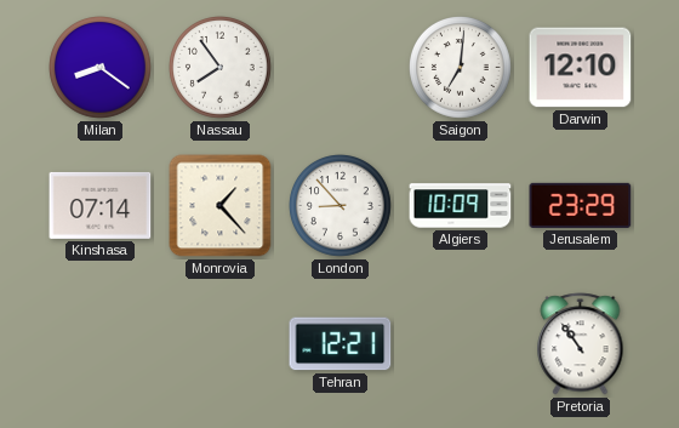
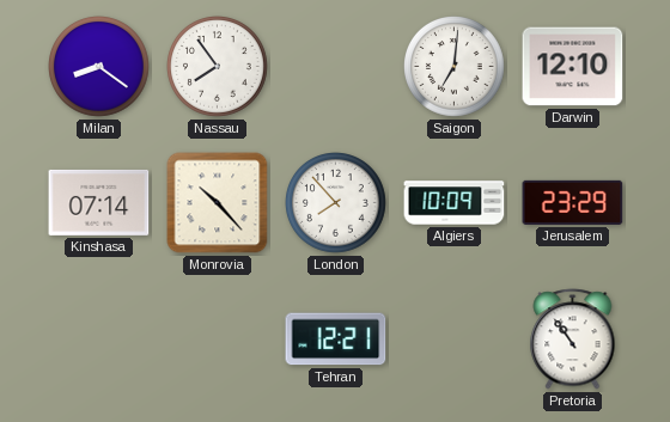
Monrovia: 1:23 -> 10:23 (218, 203)
London: 8:53 -> 7:53 (336, 203)
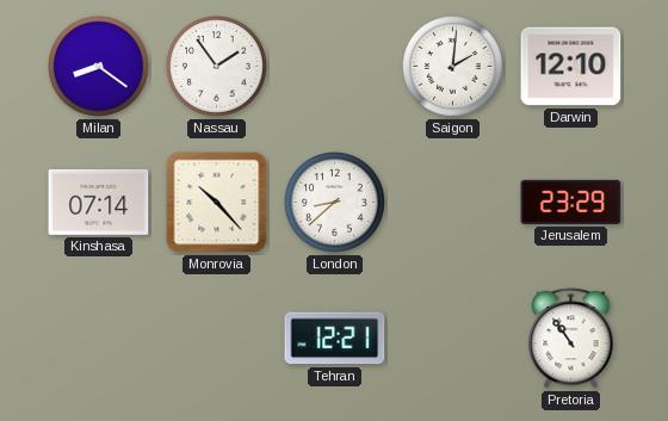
Nassau: 7:54 -> 1:54 (217, 67)
Saigon: 7:01 -> 2:01 (453, 67)
London: 7:53 -> 8:38 (335, 203)
Algiers: 10:09 -> none (455, 203)
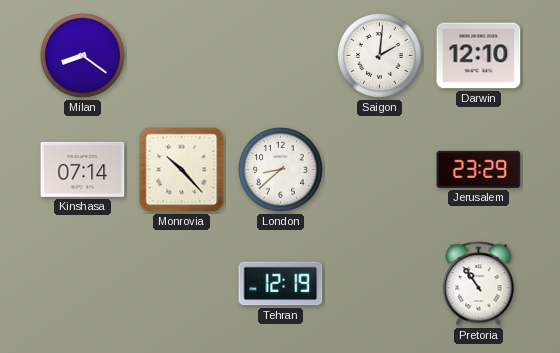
Nassau: 1:54 -> none (217, 67)
Tehran: 12:21 -> 12:19 (281, 284)
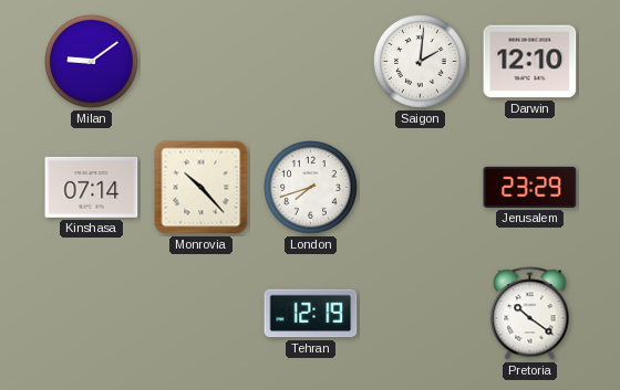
Milan: 8:21 -> 9:09 (92, 62)
London: 8:38 -> 7:42 (311, 188)
Pretoria: 10:54 -> 10:21 (530, 314)
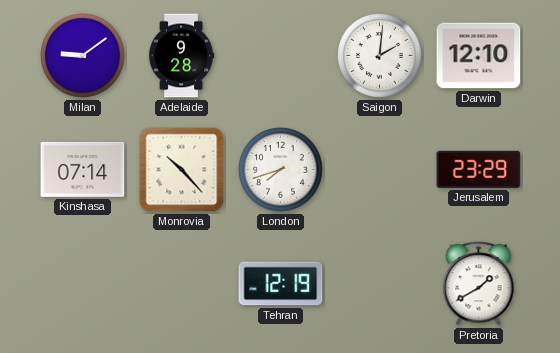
Adelaide: none -> 9:28 (181, 56)
Pretoria: 10:21 -> 1:40 (479, 284)
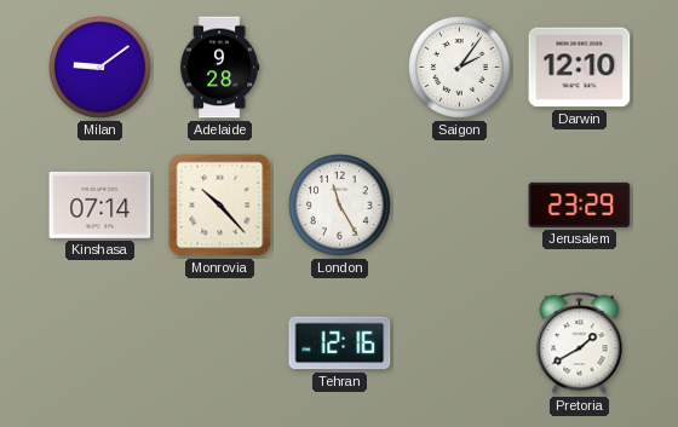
Saigon: 2:01 -> 2:06 (460, 68)
London: 7:42 -> 11:25 (340, 206)
Tehran: 12:19 -> 12:16 (340, 344)
